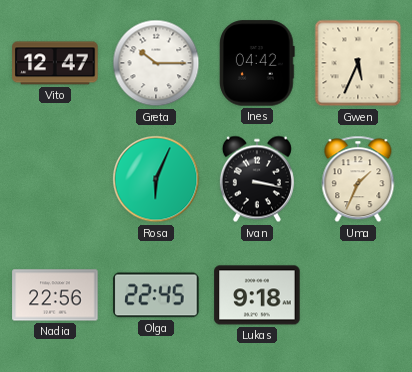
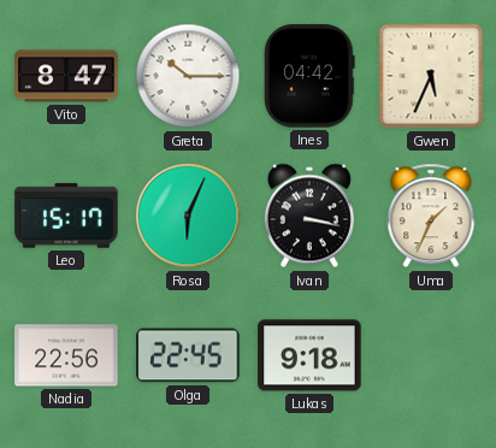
Vito: 12:47 -> 8:47 (66, 76)
Leo: none -> 15:17 (66, 216)
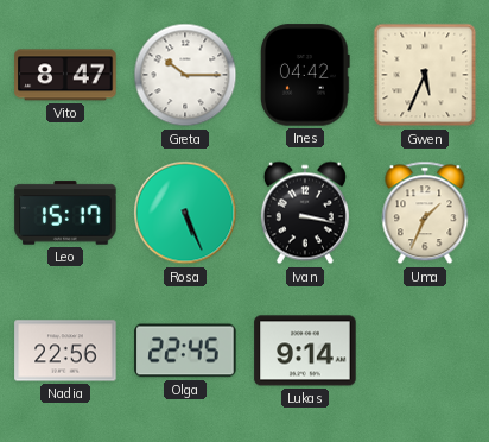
Rosa: 6:04 -> 5:26 (185, 213)
Lukas: 9:18 -> 9:14 (305, 351)
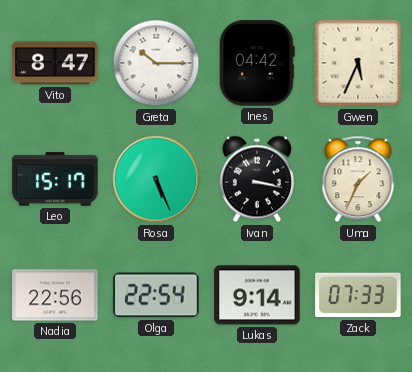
Olga: 22:45 -> 22:54 (156, 295)
Zack: none -> 07:33 (358, 295)
